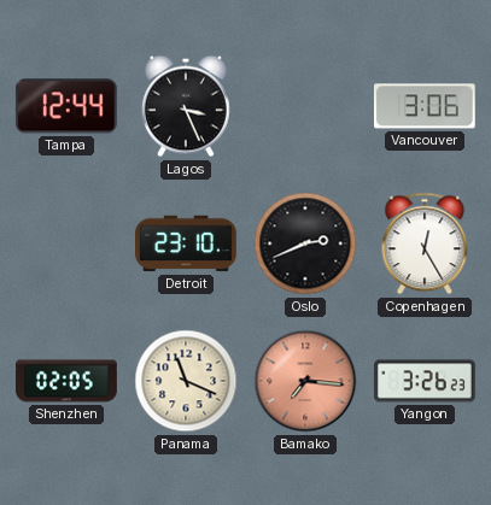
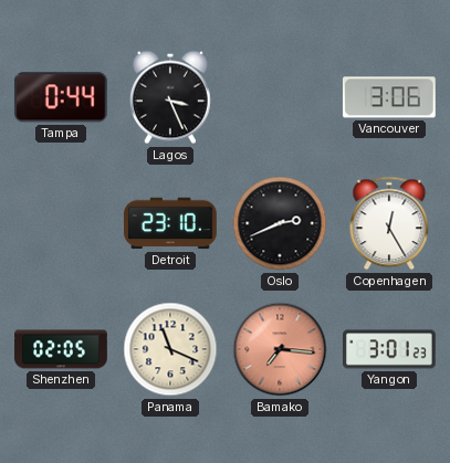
Tampa: 12:44 -> 0:44 (61, 97)
Yangon: 3:26 -> 3:01 (390, 349)
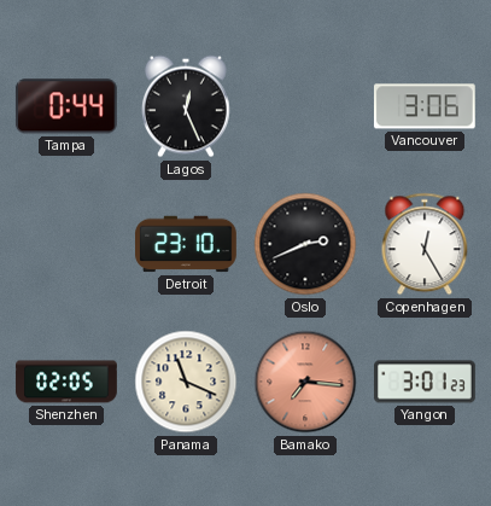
Lagos: 3:26 -> 12:26 (186, 106)
